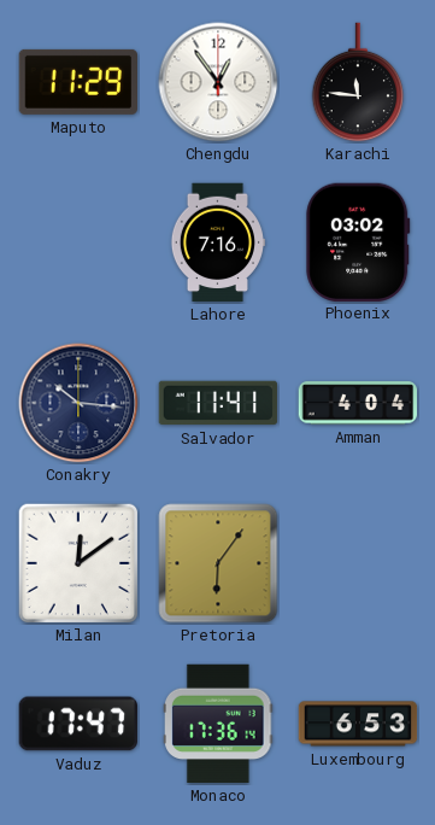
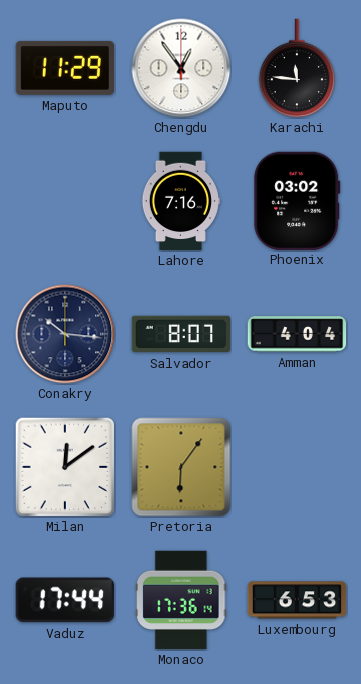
Salvador: 11:41 -> 8:07 (181, 334)
Vaduz: 17:47 -> 17:44 (65, 600)
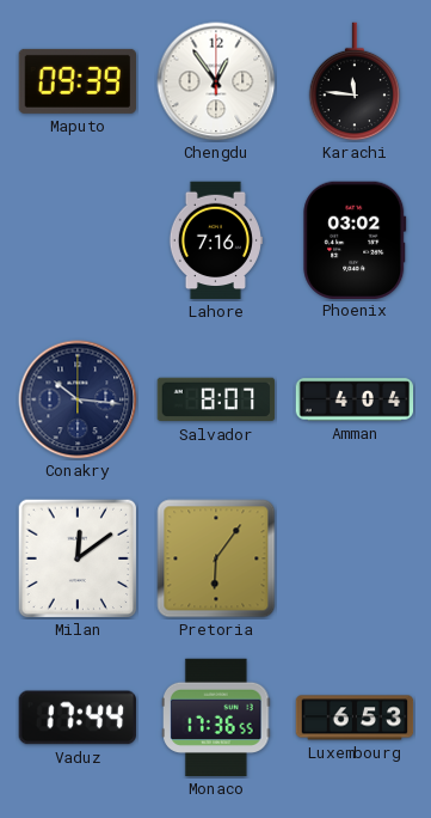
Maputo: 11:29 -> 09:39 (78, 81)
Monaco: 17:36:14 -> 17:36:55 (217, 718)
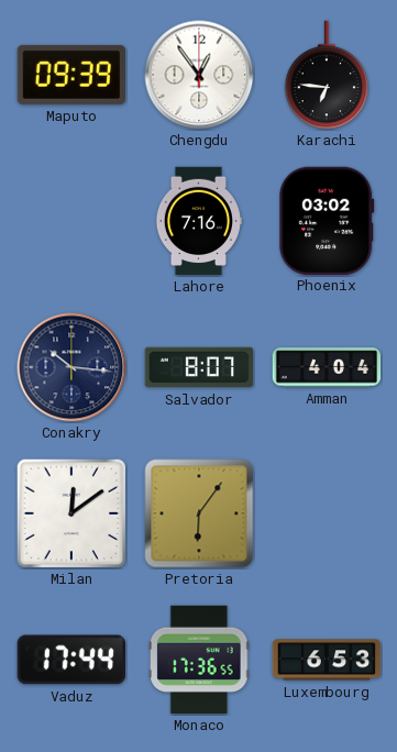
Karachi: 11:46 -> 6:46 (327, 75)
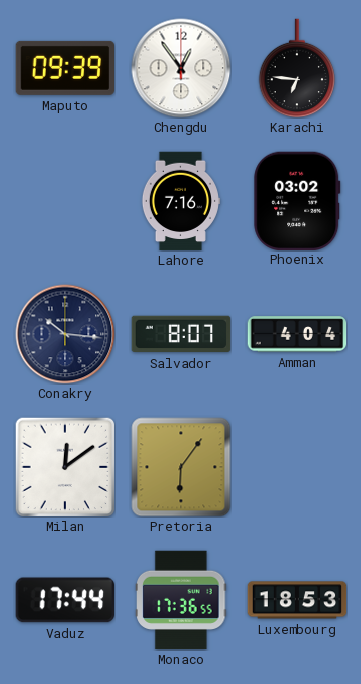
Luxembourg: 6:53 -> 18:53 (297, 600)
